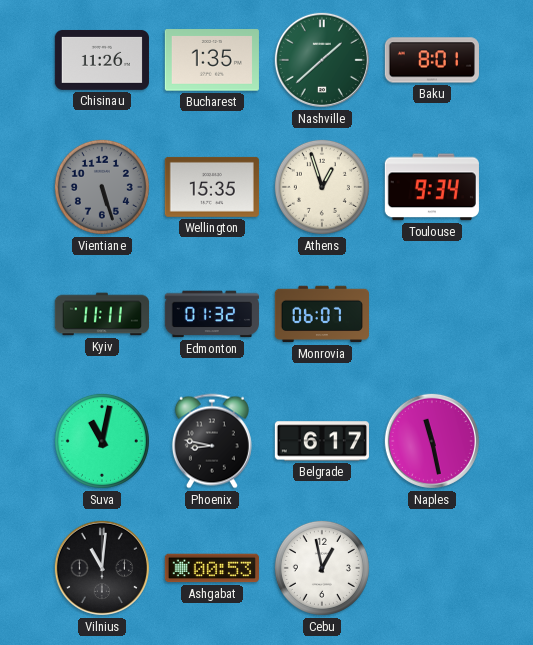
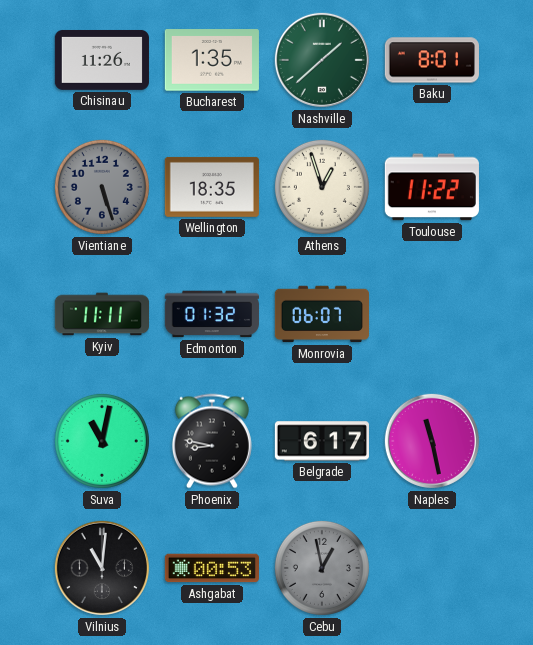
Wellington: 15:35 -> 18:35 (212, 187)
Toulouse: 9:34 -> 11:22 (432, 187)
Cebu dial: white -> grey (322, 568)
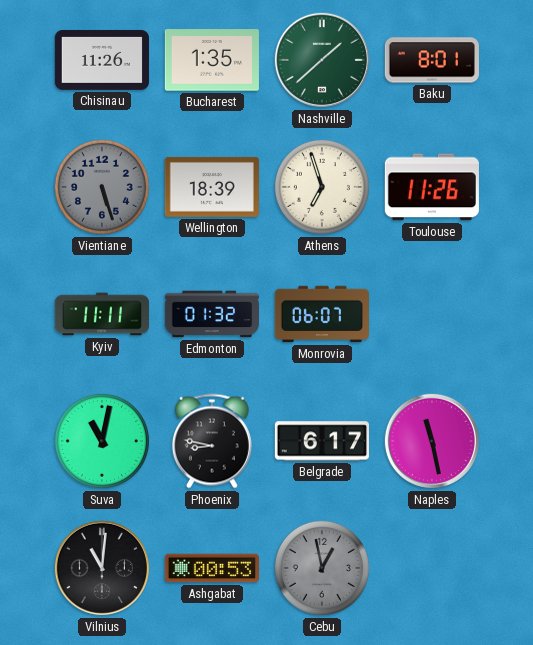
Wellington: 18:35 -> 18:39 (212, 187)
Athens: 12:57 -> 6:57 (322, 187)
Toulouse: 11:22 -> 11:26 (432, 187)
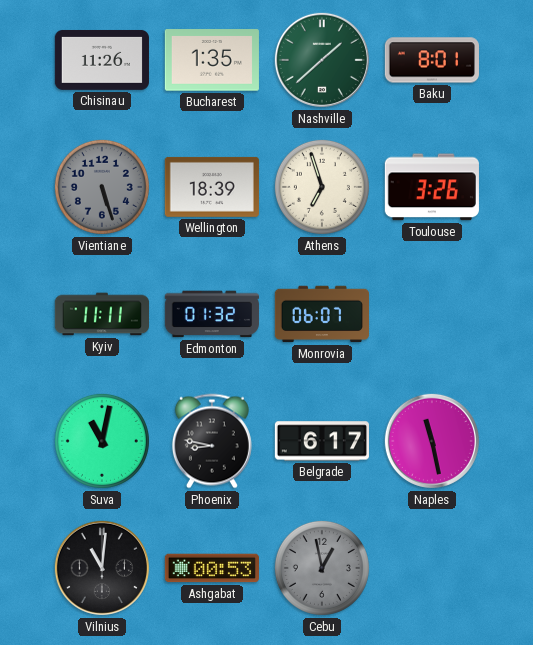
Toulouse: 11:26 -> 3:26 (432, 187)
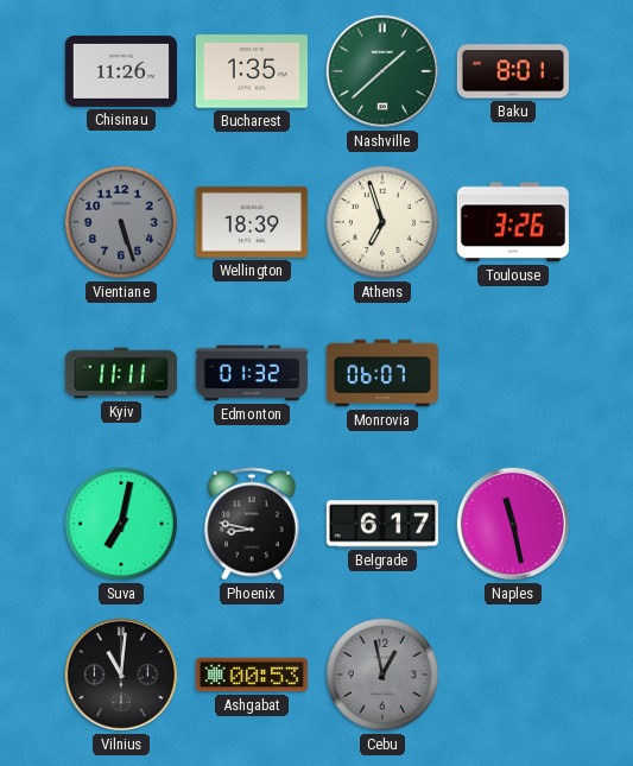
Suva: 11:02 -> 7:02 (121, 524)
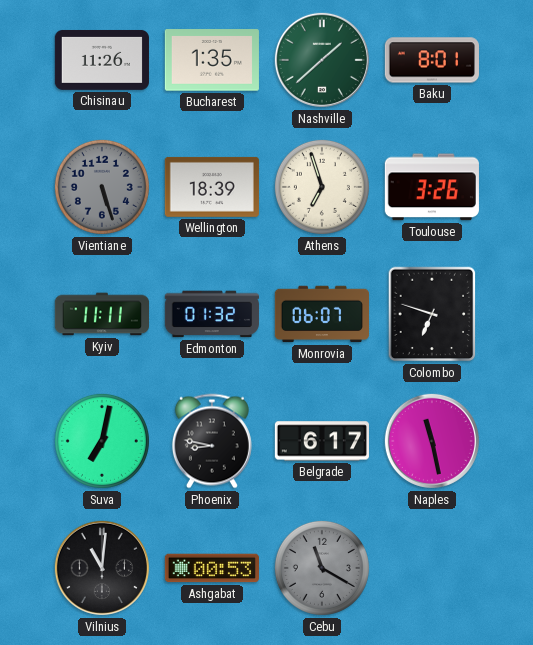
Colombo: none -> 6:48 (432, 314)
Cebu: 12:58 -> 11:20 (322, 568)
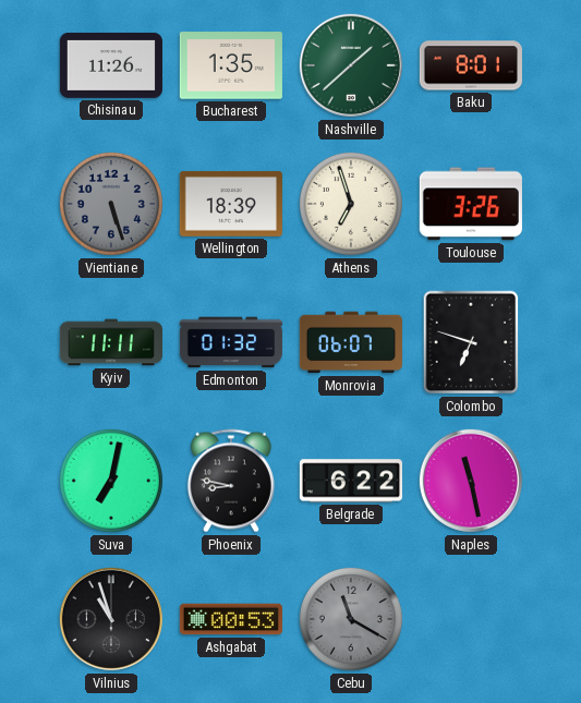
Belgrade: 6:17 -> 6:22 (351, 481)
Vilnius: 11:01 -> 10:57 (111, 619)
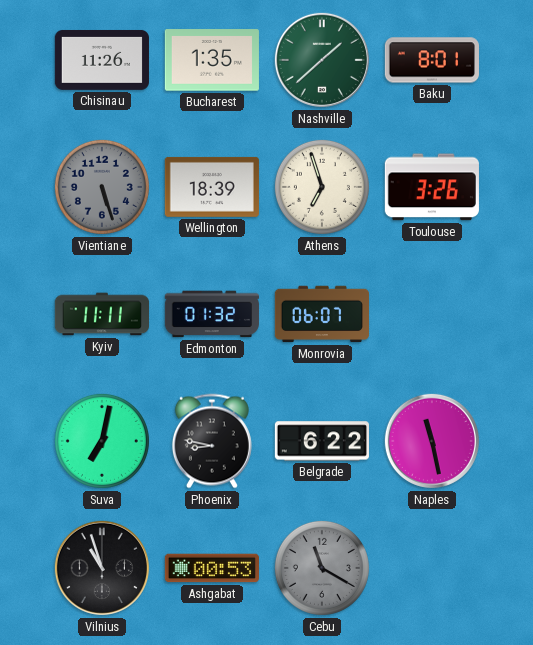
Colombo: 6:48 -> none (471, 342)
